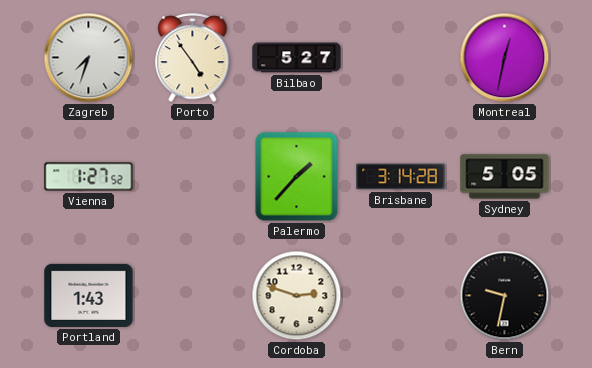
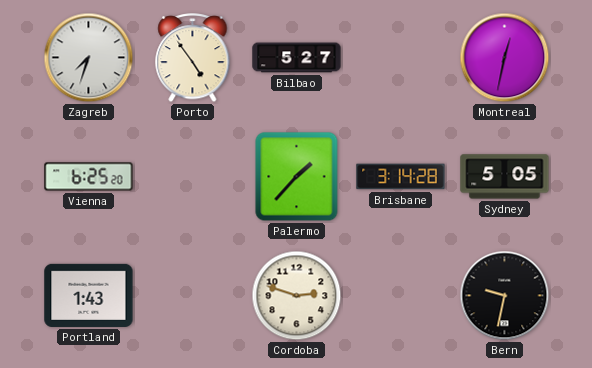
Vienna: 1:27 -> 6:25 (89, 177)
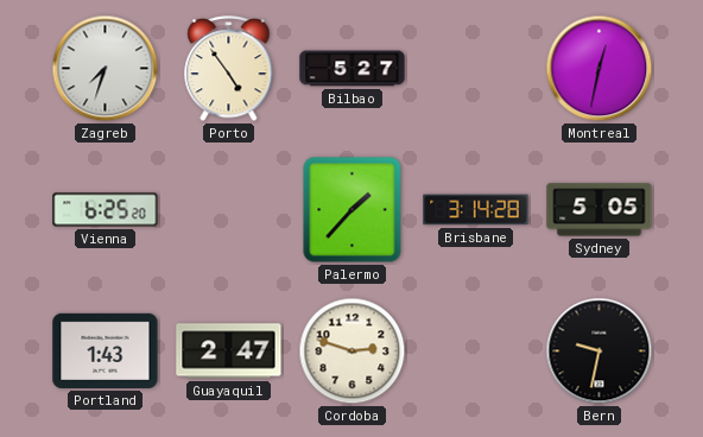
Guayaquil: none -> 2:47 (229, 351)
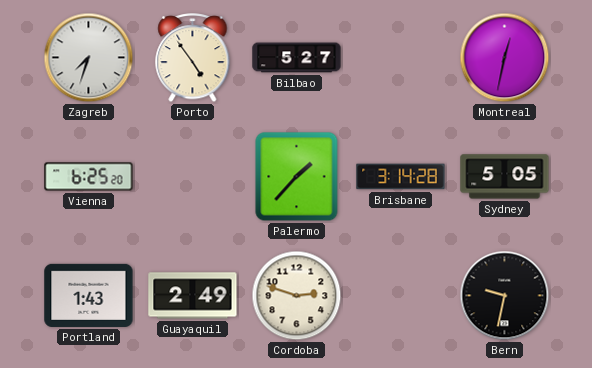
Guayaquil: 2:47 -> 2:49 (193, 296)
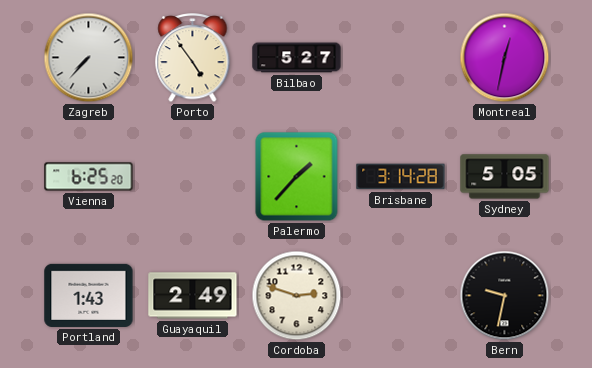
Zagreb: 7:33 -> 7:37 (89, 58)
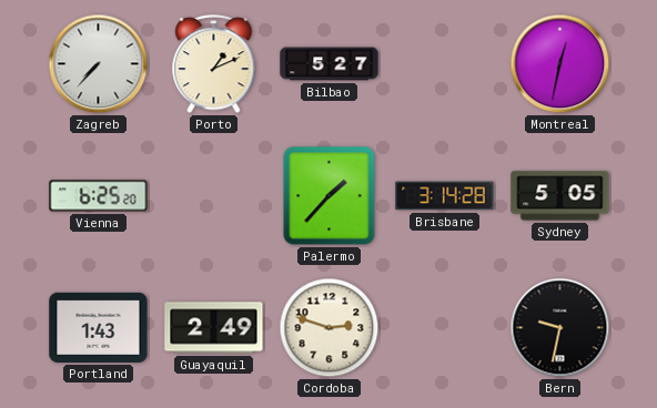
Porto: 4:54 -> 1:11 (214, 65)
